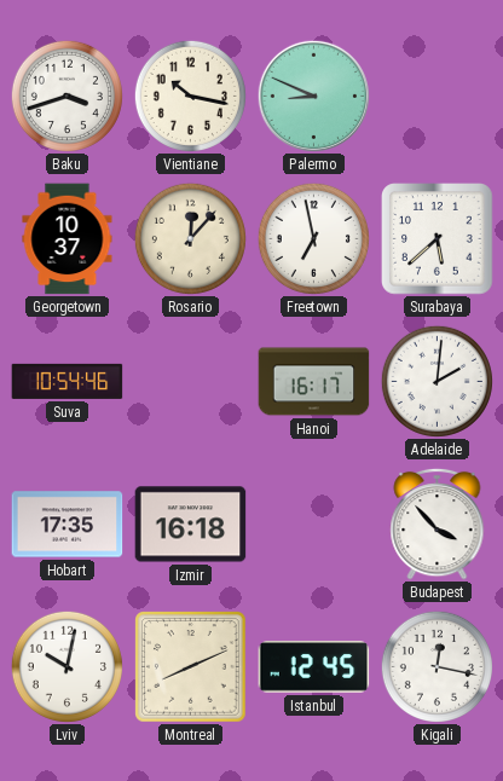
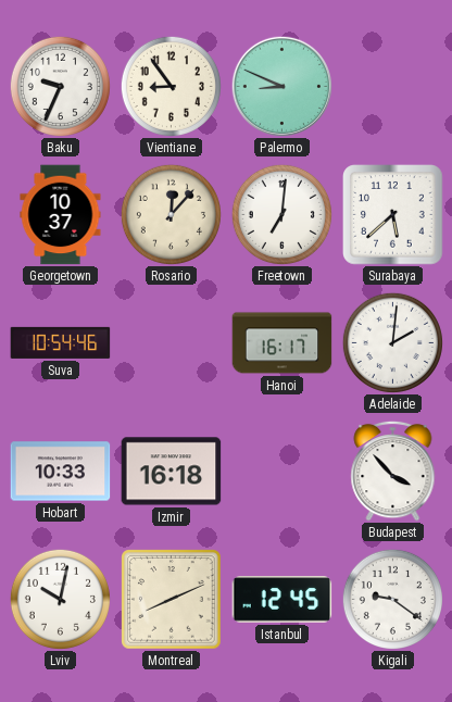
Baku: 3:42 -> 9:34 (60, 86)
Vientiane: 10:17 -> 8:54 (171, 86)
Freetown: 6:58 -> 7:01 (281, 214)
Hobart: 17:35 -> 10:33 (61, 472)
Kigali: 12:17 -> 9:21 (392, 599)
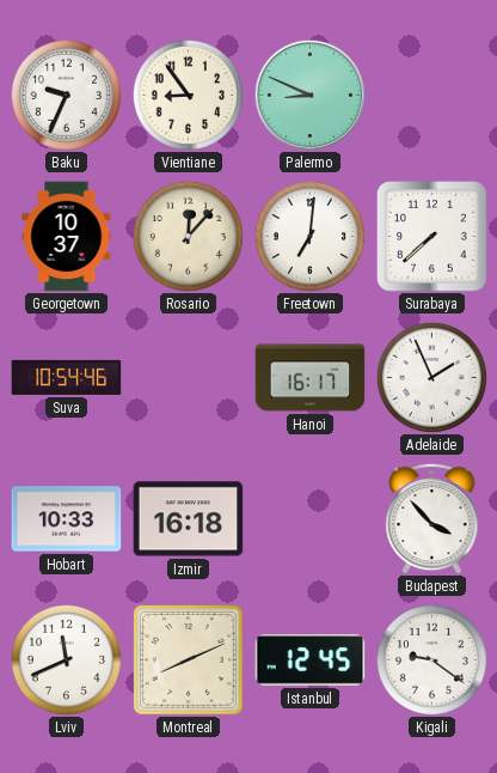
Surabaya: 5:38 -> 7:38 (432, 237)
Adelaide: 2:01 -> 1:56 (431, 377)
Lviv: 10:02 -> 11:41 (66, 659)
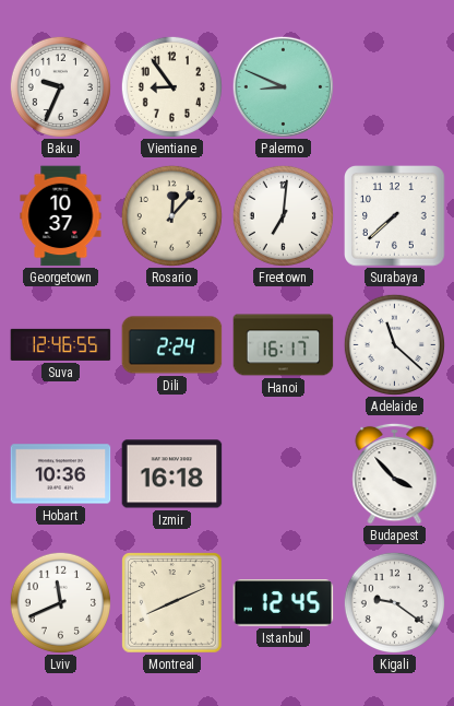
Suva: 10:54 -> 12:46 (61, 344)
Dili: none -> 2:24 (172, 345)
Adelaide: 1:56 -> 11:22 (394, 344)
Hobart: 10:33 -> 10:36 (61, 474)
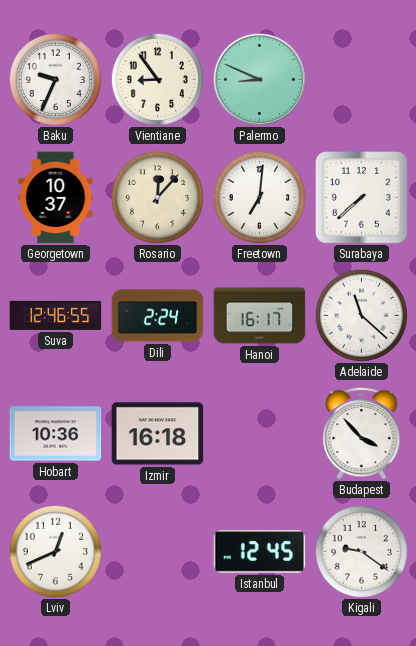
Lviv: 11:41 -> 12:41 (55, 551)
Montreal: 8:11 -> none (172, 603)
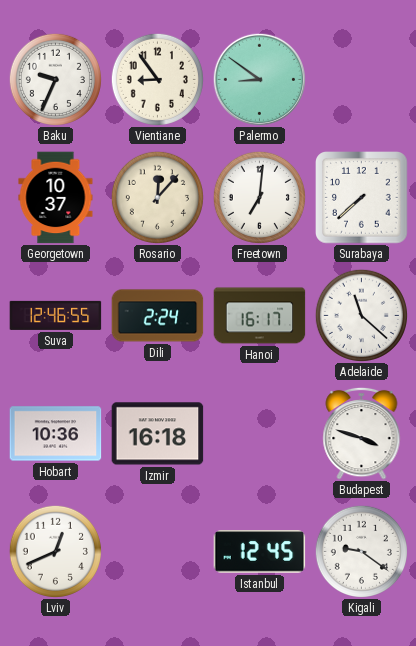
Palermo: 8:49 -> 8:51 (259, 79)
Budapest: 3:53 -> 3:48 (362, 433)
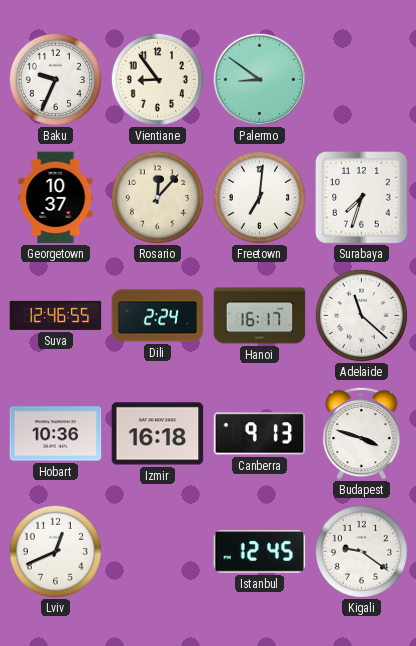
Surabaya: 7:38 -> 7:33 (362, 198)
Canberra: none -> 9:13 (260, 434)
